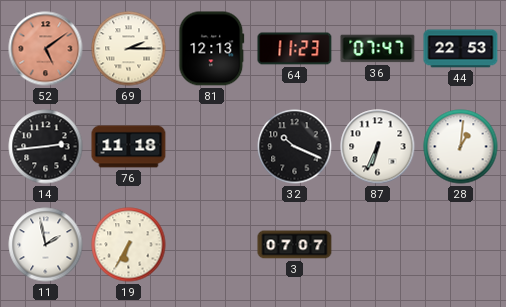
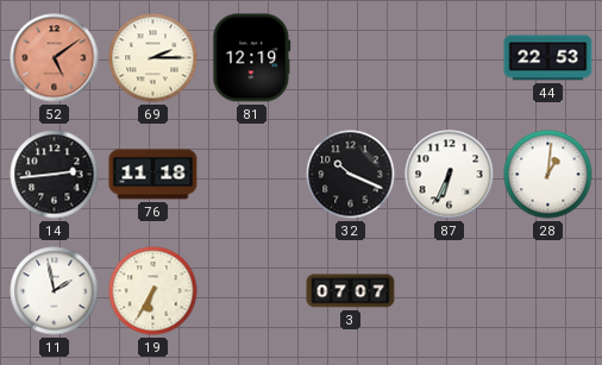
81: 12:13 -> 12:19 (252, 58)
64: 11:23 -> none (295, 49)
36: 07:47 -> none (378, 49)
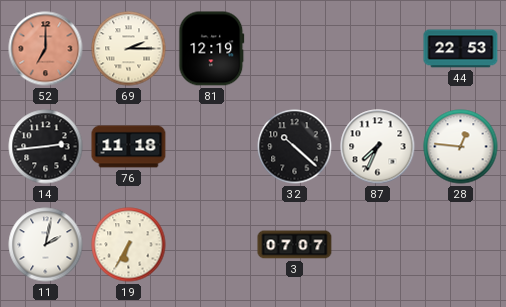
52: 5:09 -> 7:00 (46, 49)
32: 10:19 -> 10:22 (295, 147)
87: 6:34 -> 7:34 (378, 147)
28: 1:01 -> 12:46 (461, 147)
11: 1:58 -> 2:02 (46, 245)
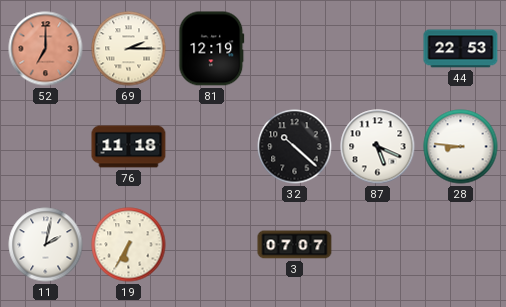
14: 2:44 -> none (46, 147)
87: 7:34 -> 5:19 (378, 147)
28: 12:46 -> 8:46 (461, 147)
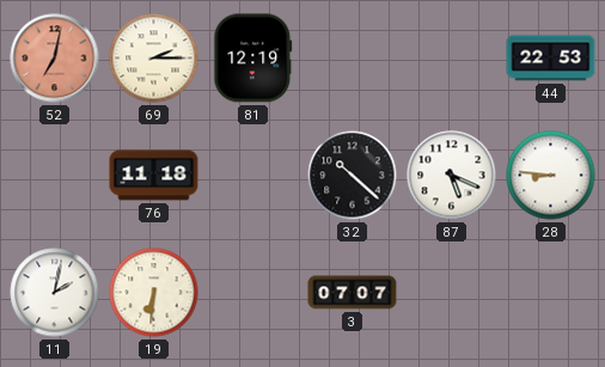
52: 7:00 -> 7:02 (55, 59)
19: 6:35 -> 6:31 (154, 293)
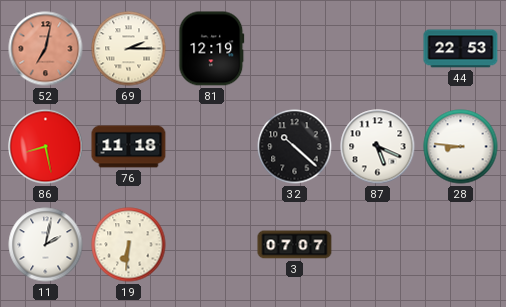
86: none -> 8:28 (46, 147)
